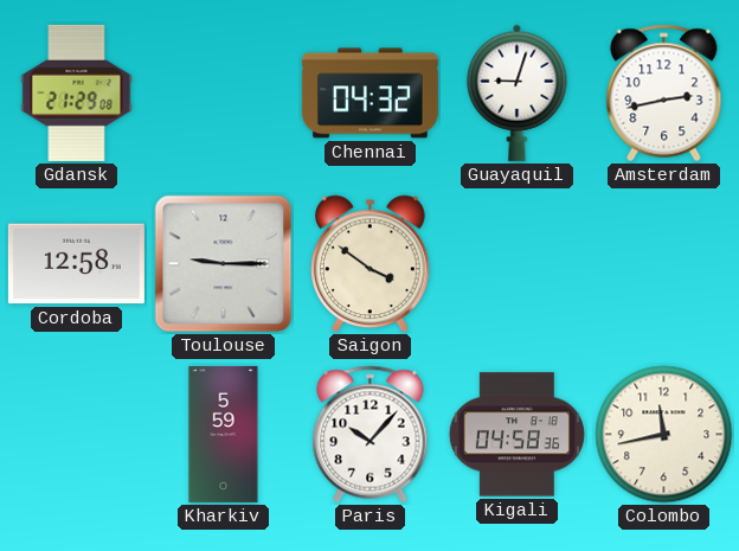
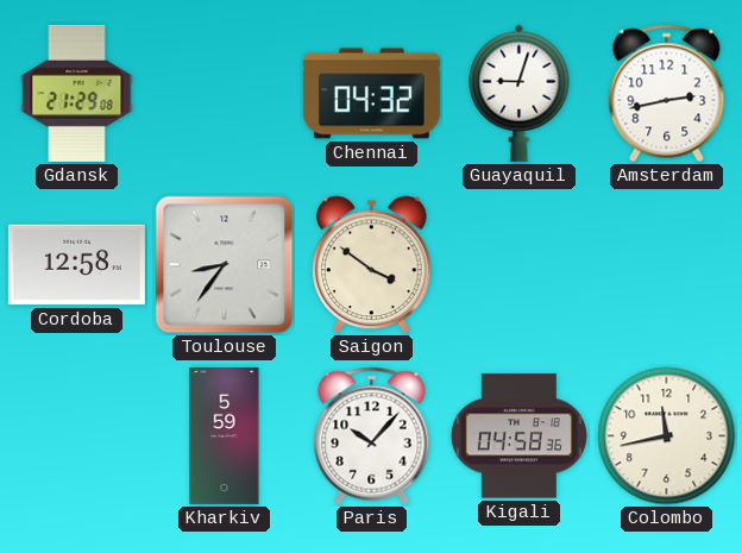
Toulouse: 9:15 -> 8:36 (225, 265)
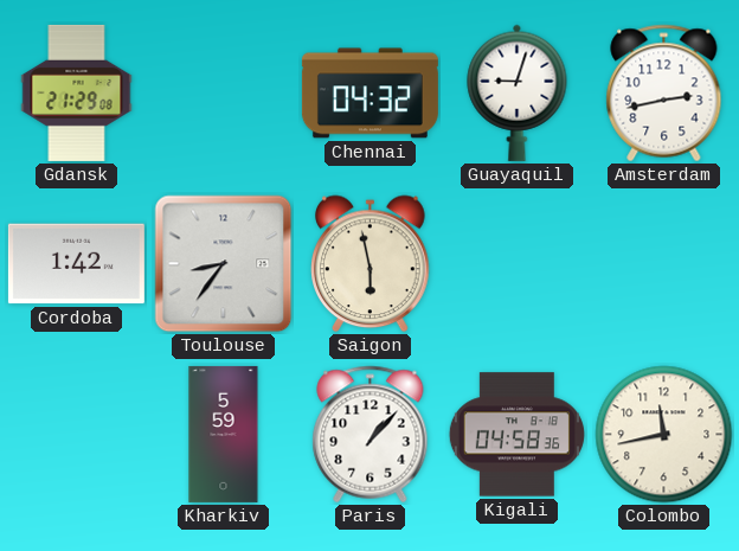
Cordoba: 12:58 -> 1:42 (76, 264)
Saigon: 3:51 -> 5:58 (371, 264)
Paris: 10:07 -> 1:07 (371, 435)
